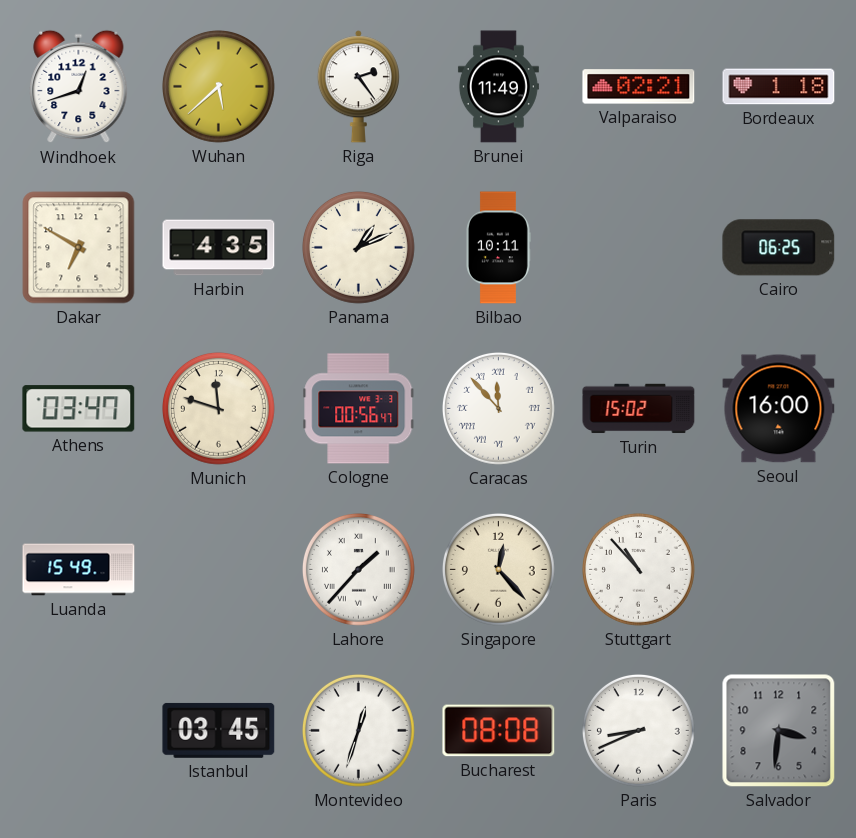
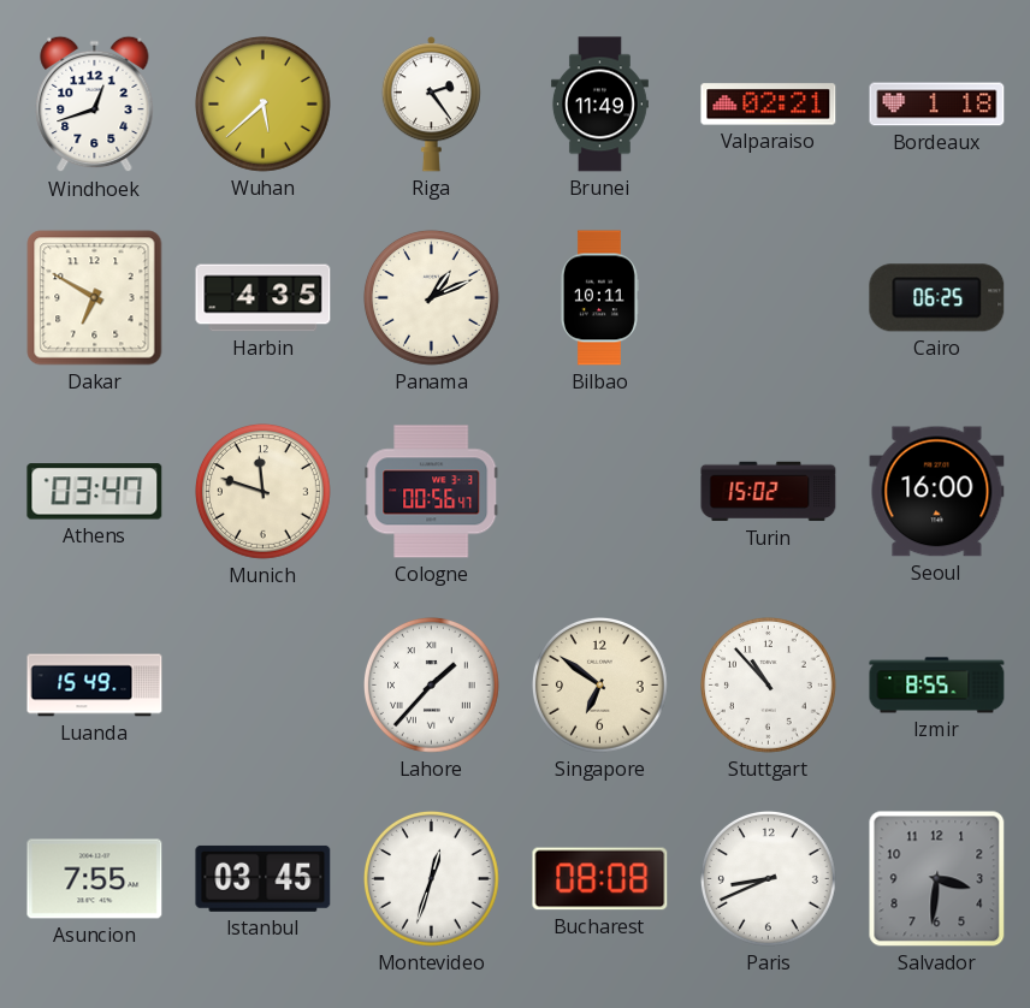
Caracas: 11:53 -> none (499, 409)
Singapore: 12:23 -> 6:51 (600, 686)
Izmir: none -> 8:55 (937, 686)
Asuncion: none -> 7:55 (95, 879)
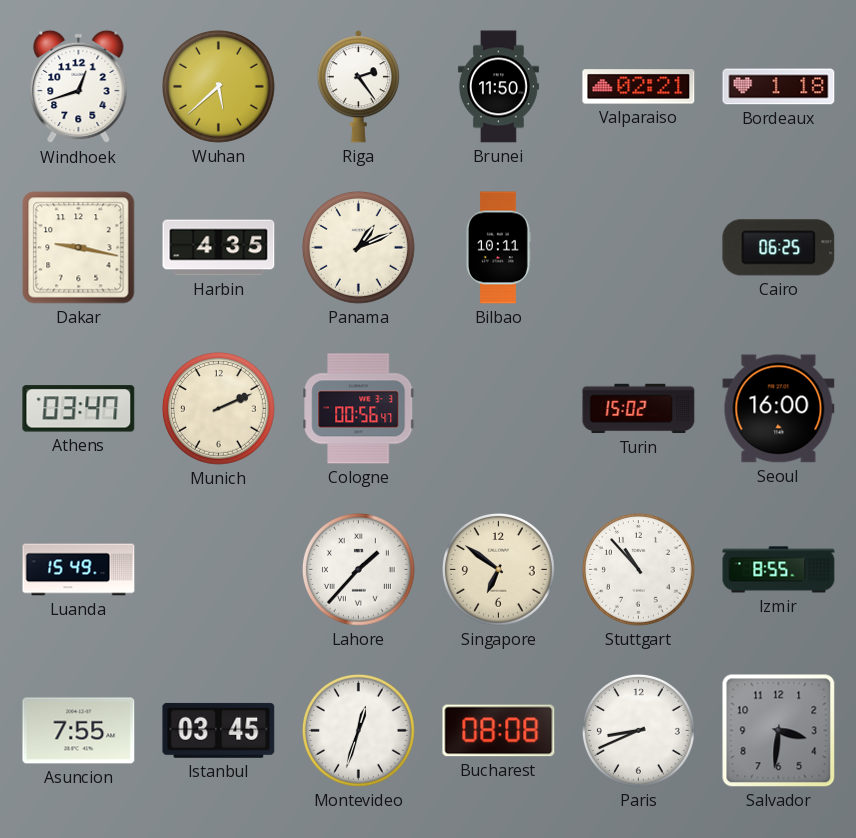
Brunei: 11:49 -> 11:50 (498, 87)
Dakar: 6:50 -> 9:17 (79, 248)
Munich: 11:48 -> 2:11 (219, 409)
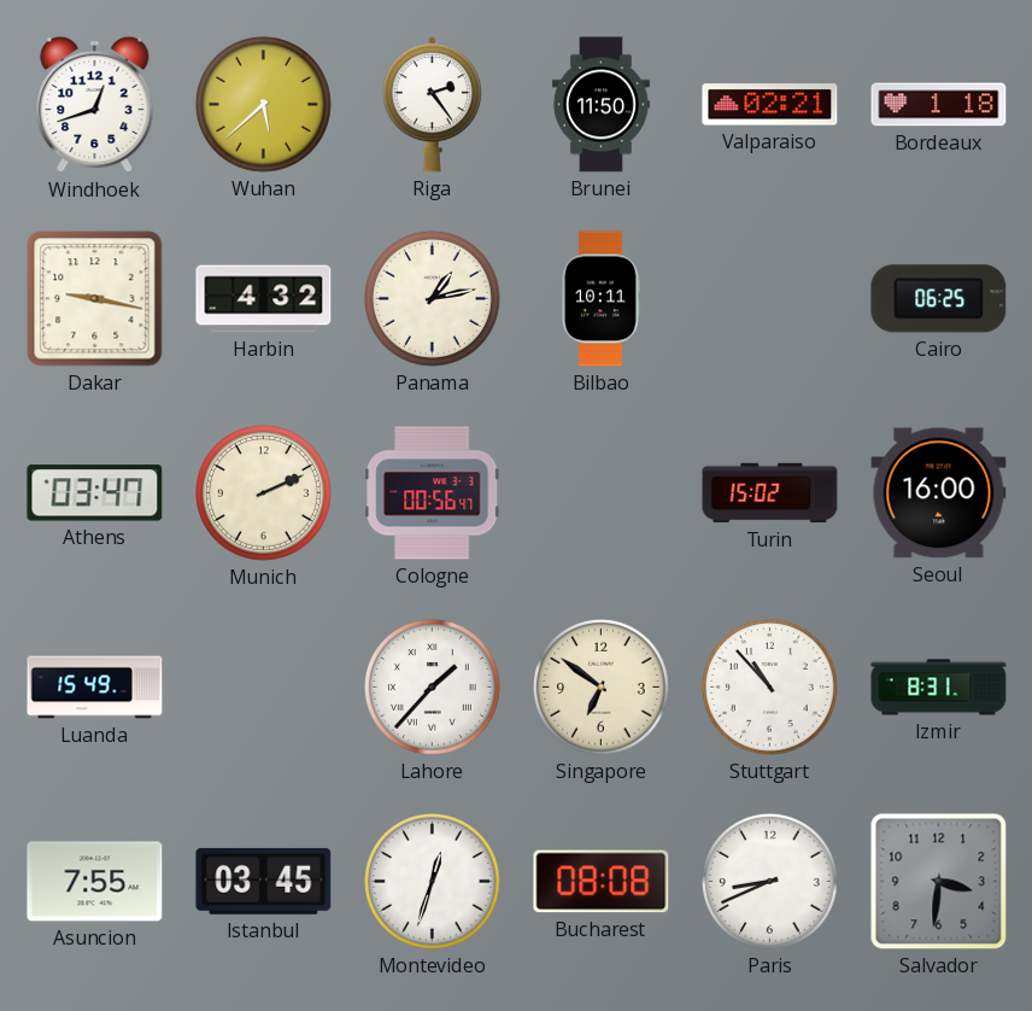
Harbin: 4:35 -> 4:32 (264, 299)
Panama: 1:11 -> 1:13 (433, 299)
Izmir: 8:55 -> 8:31 (939, 688)
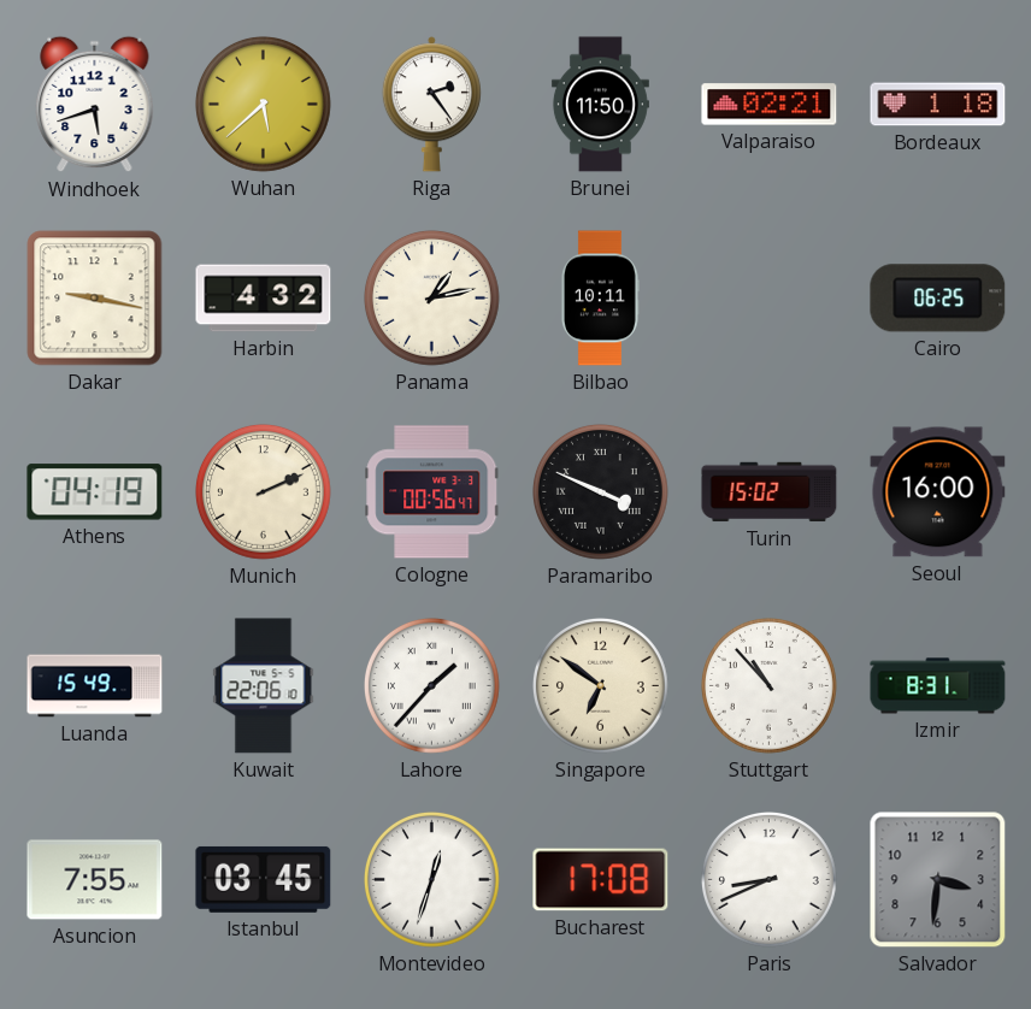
Windhoek: 12:42 -> 5:42 (95, 105)
Athens: 03:47 -> 04:19 (95, 492)
Paramaribo: none -> 3:49 (601, 492)
Kuwait: none -> 22:06 (264, 686)
Bucharest: 08:08 -> 17:08 (601, 880)
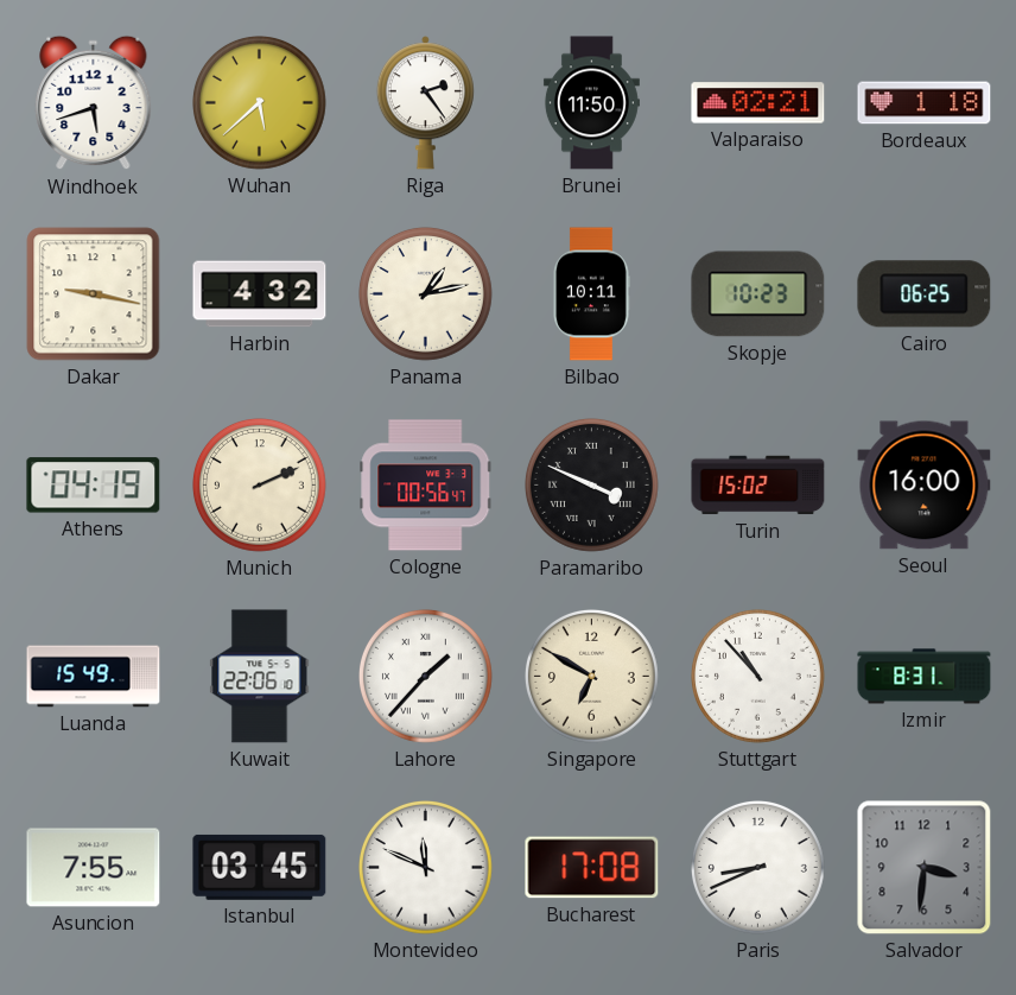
Skopje: none -> 10:23 (758, 294)
Singapore: 6:51 -> 6:50 (592, 677)
Montevideo: 12:33 -> 11:49 (426, 868)
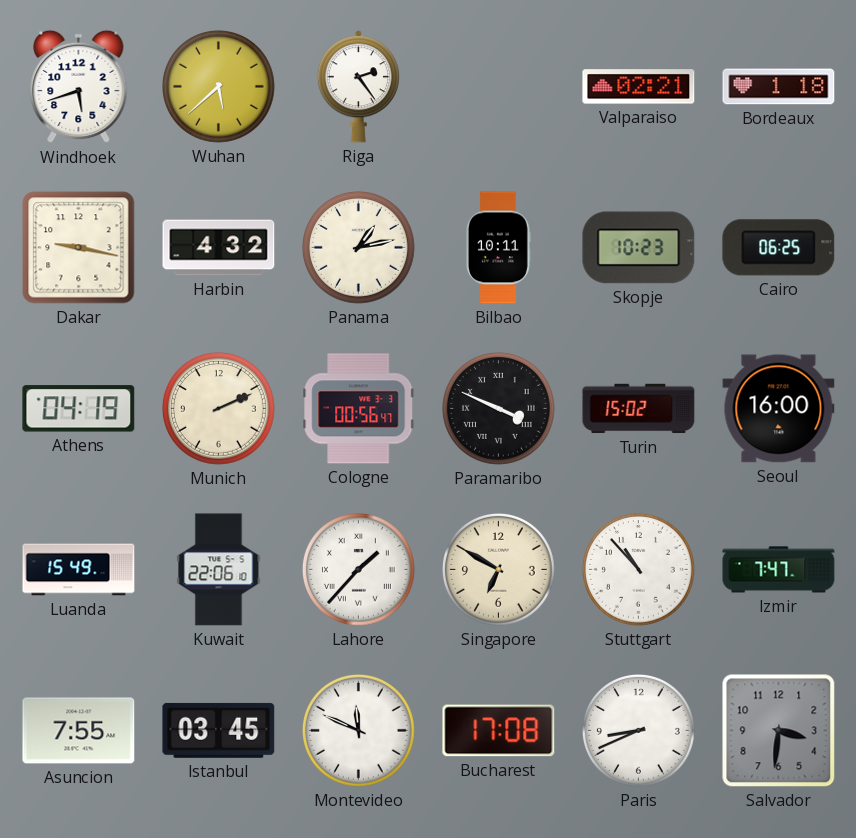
Brunei: 11:50 -> none (591, 103)
Izmir: 8:31 -> 7:47 (779, 570)
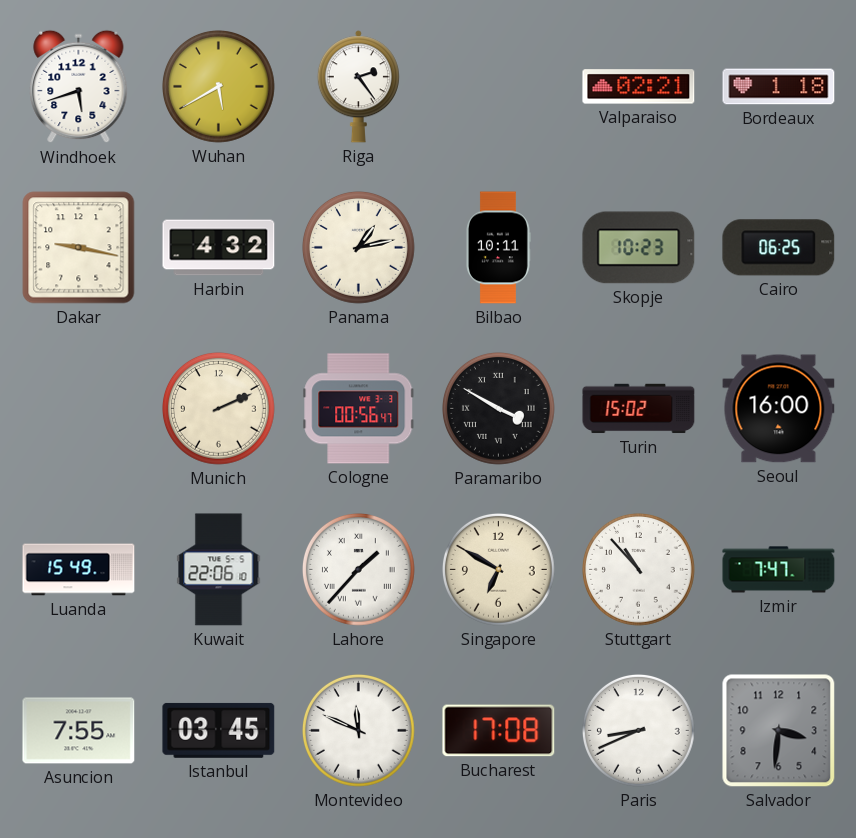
Wuhan: 5:38 -> 5:40 (219, 87)
Athens: 04:19 -> none (79, 409)
Paramaribo: 3:49 -> 3:50 (499, 409)
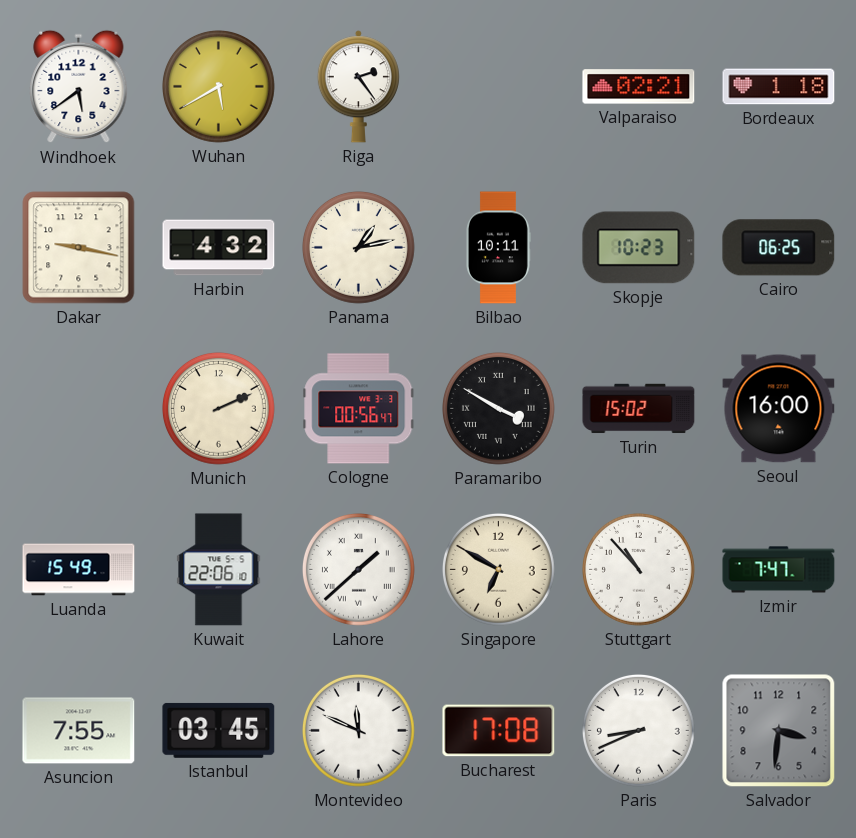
Windhoek: 5:42 -> 5:39 (79, 87)
Lahore: 1:37 -> 1:38 (359, 570)
